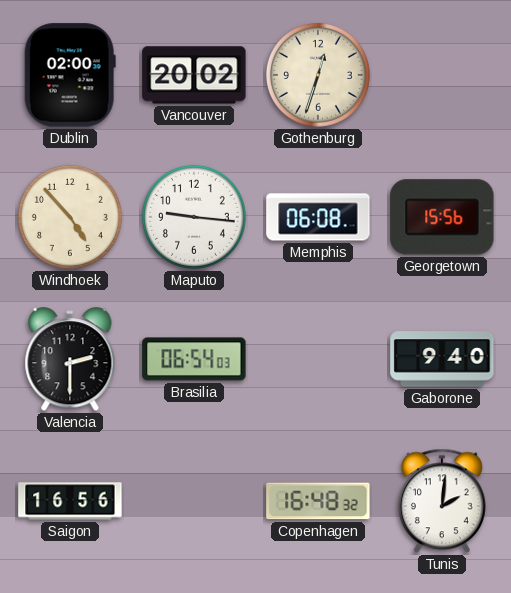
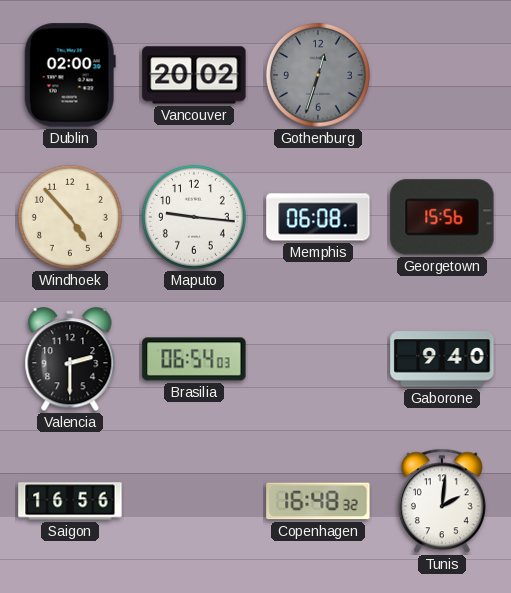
Gothenburg dial: cream -> grey (318, 75)
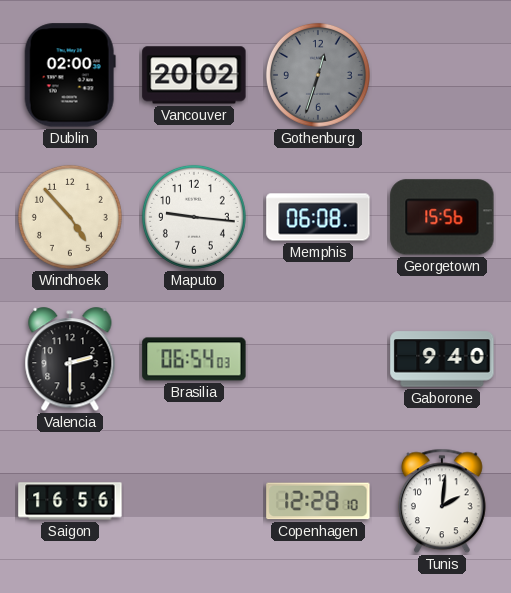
Copenhagen: 16:48 -> 12:28 (318, 501)
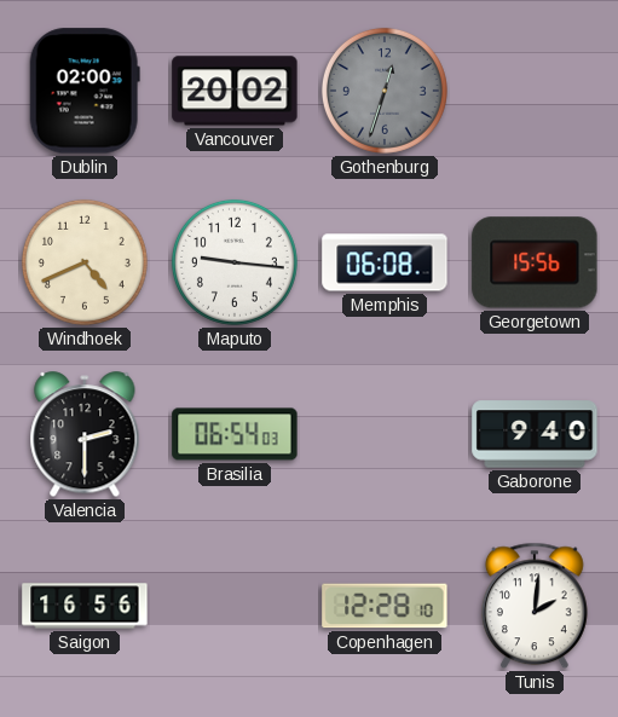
Windhoek: 4:53 -> 4:41 (85, 262)
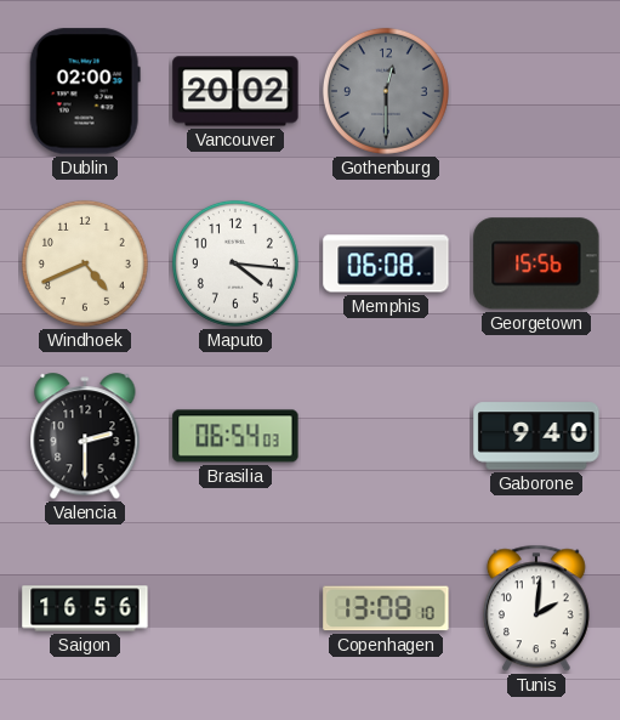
Gothenburg: 12:33 -> 12:30 (386, 91)
Maputo: 9:16 -> 4:16 (235, 263)
Copenhagen: 12:28 -> 13:08 (386, 608)
